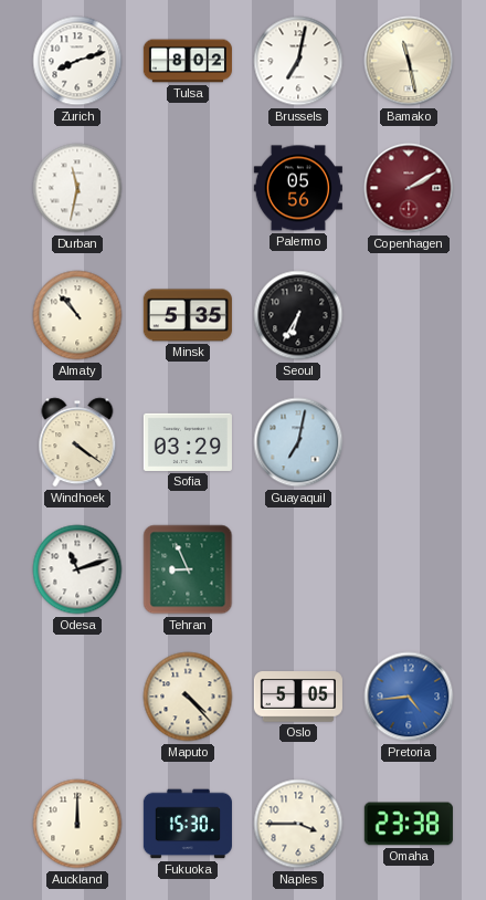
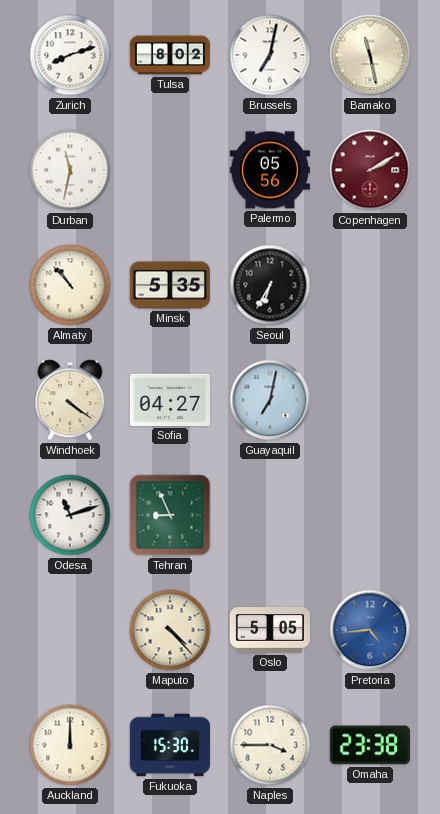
Sofia: 03:29 -> 04:27 (170, 400)
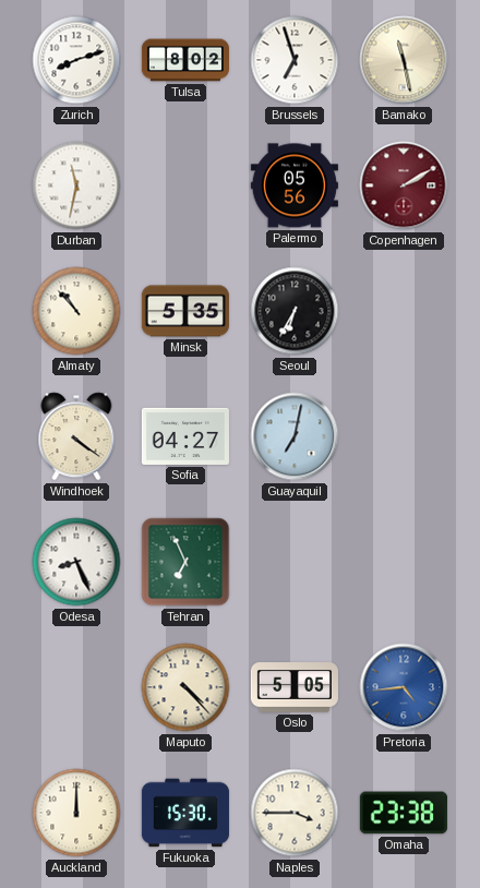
Brussels: 7:02 -> 6:57 (295, 60)
Odesa: 11:12 -> 8:26 (76, 562)
Tehran: 8:56 -> 6:56 (185, 562)
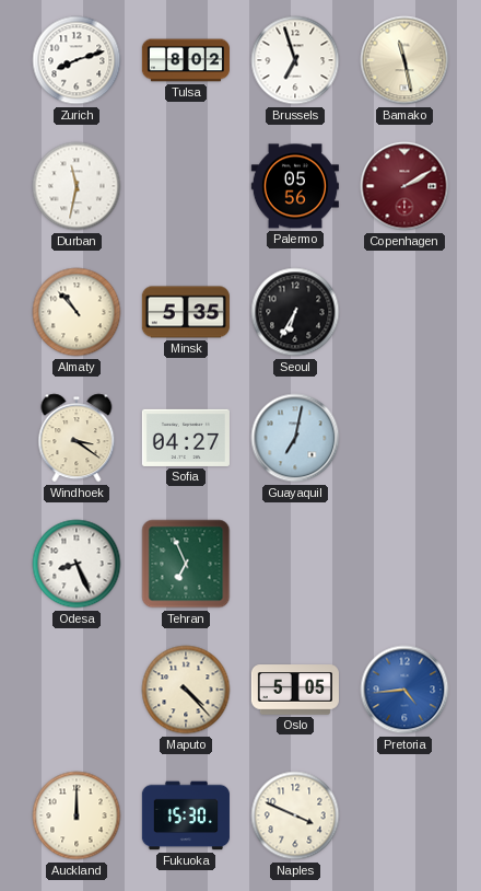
Windhoek: 4:21 -> 3:21 (77, 438)
Naples: 3:45 -> 3:49 (295, 815)
Omaha: 23:38 -> none (404, 813)
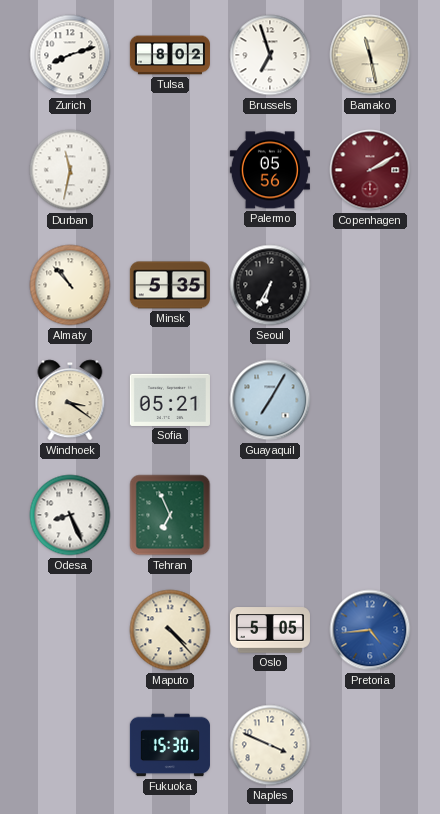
Sofia: 04:27 -> 05:21 (170, 400)
Guayaquil: 7:02 -> 7:05 (270, 400)
Auckland: 12:00 -> none (77, 815)
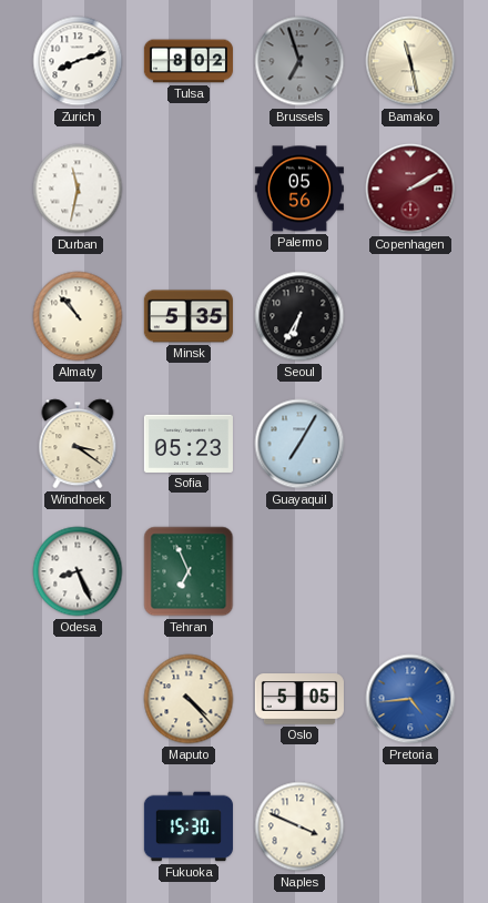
Brussels dial: white -> grey (299, 61)
Sofia: 05:21 -> 05:23 (189, 444)
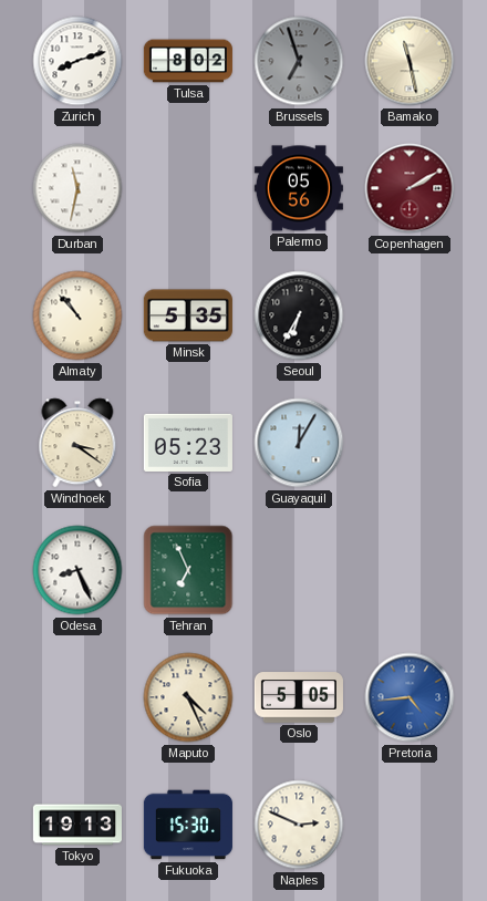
Guayaquil: 7:05 -> 12:05 (299, 443)
Maputo: 4:23 -> 4:26 (188, 697)
Tokyo: none -> 19:13 (77, 825)
Naples: 3:49 -> 2:49 (299, 825)
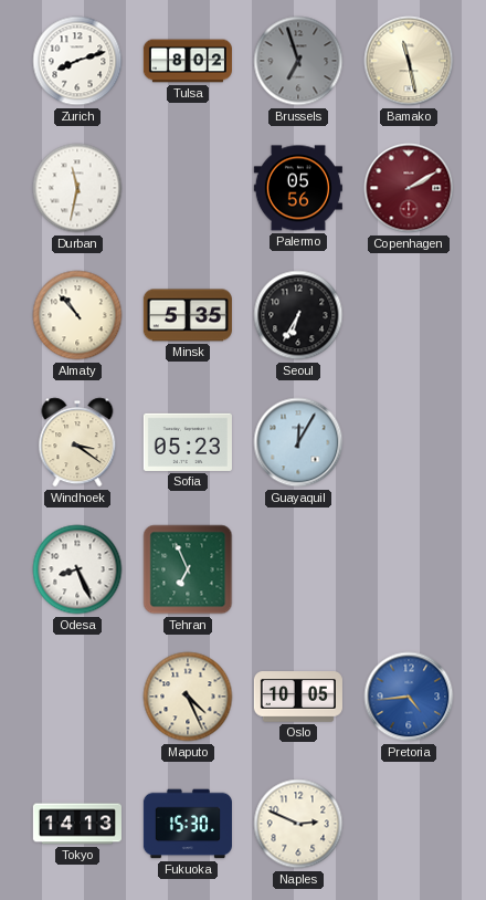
Oslo: 5:05 -> 10:05 (298, 697)
Tokyo: 19:13 -> 14:13 (77, 824)
